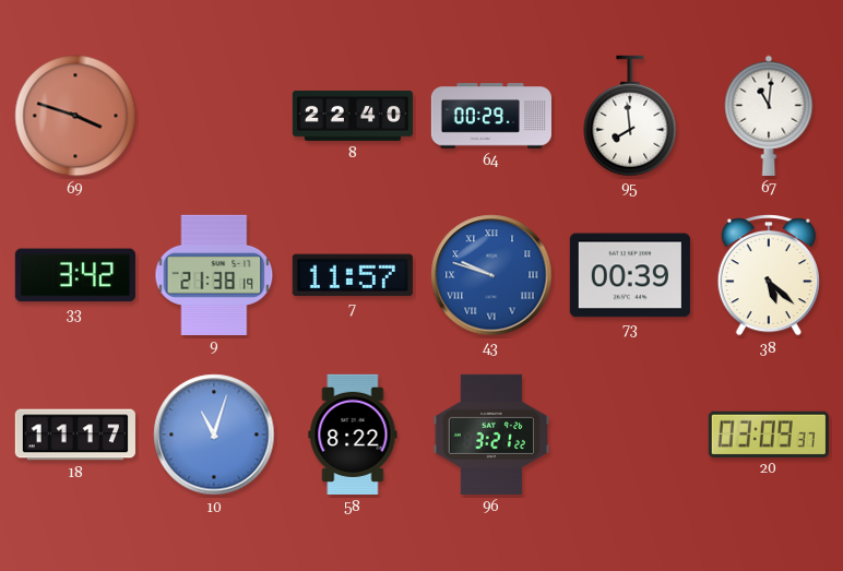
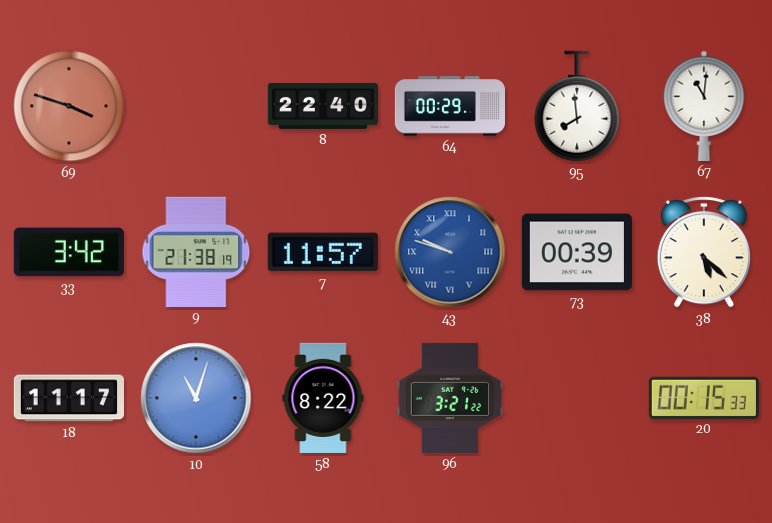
20: 03:09 -> 00:15 (704, 397)
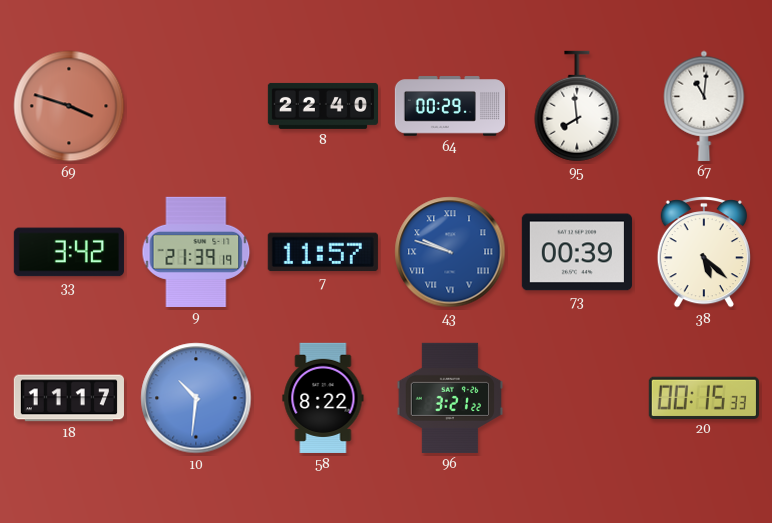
9: 21:38 -> 21:39 (196, 252)
10: 11:03 -> 10:31 (196, 398)
